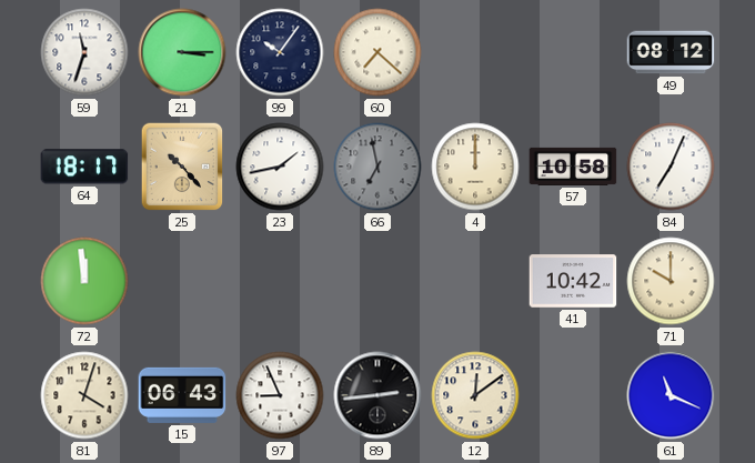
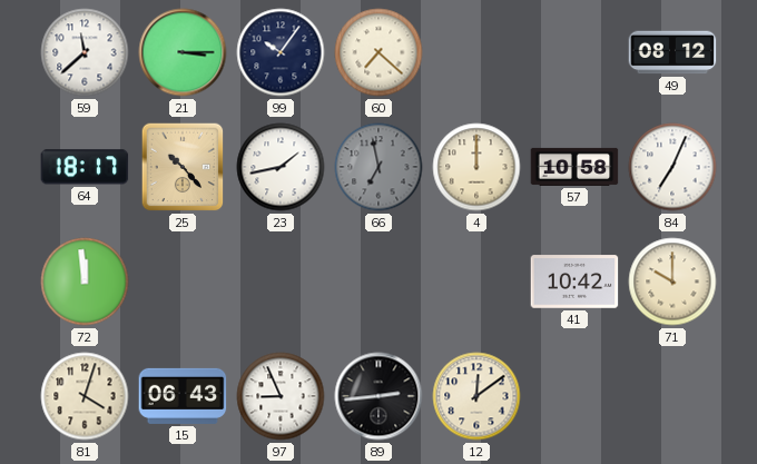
59: 11:33 -> 11:38 (85, 52)
61: 11:19 -> none (671, 395)
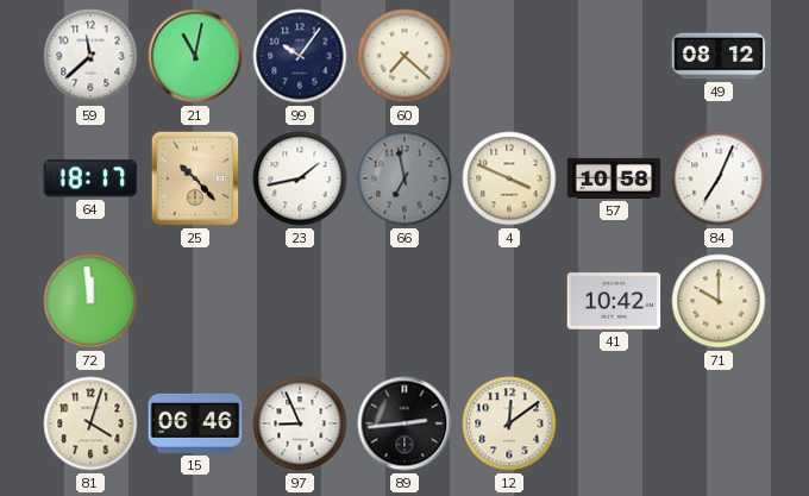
21: 3:15 -> 11:02 (195, 56)
4: 12:00 -> 3:49 (509, 178)
15: 06:43 -> 06:46 (195, 423)
